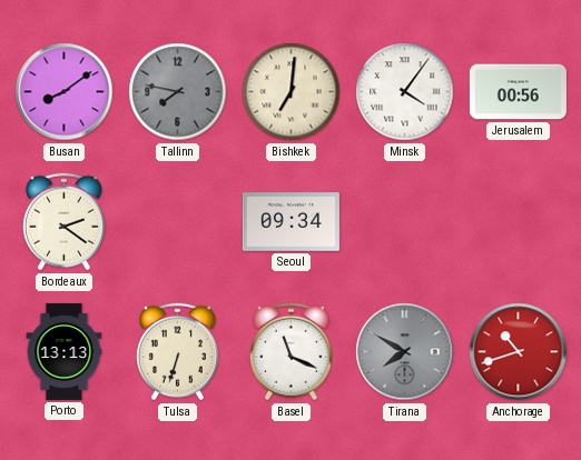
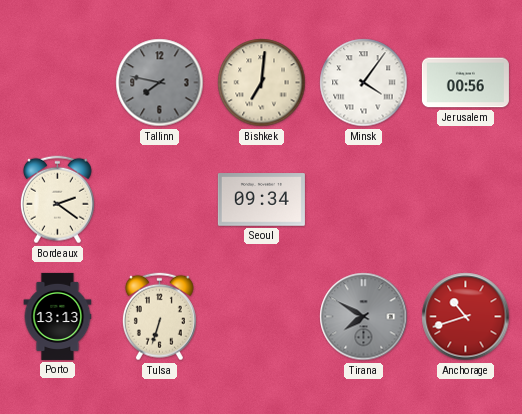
Busan: 8:09 -> none (65, 92)
Basel: 11:19 -> none (290, 352)
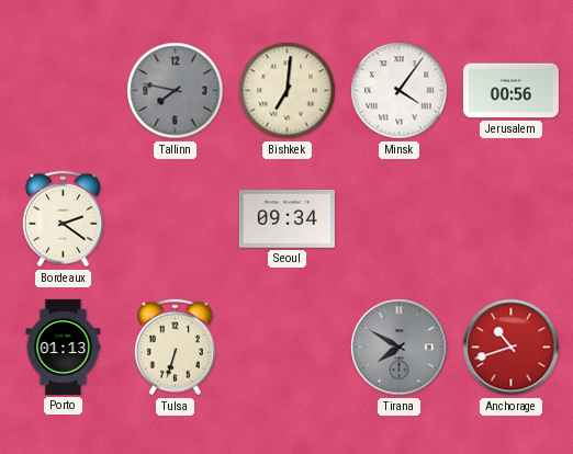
Porto: 13:13 -> 01:13 (64, 347)
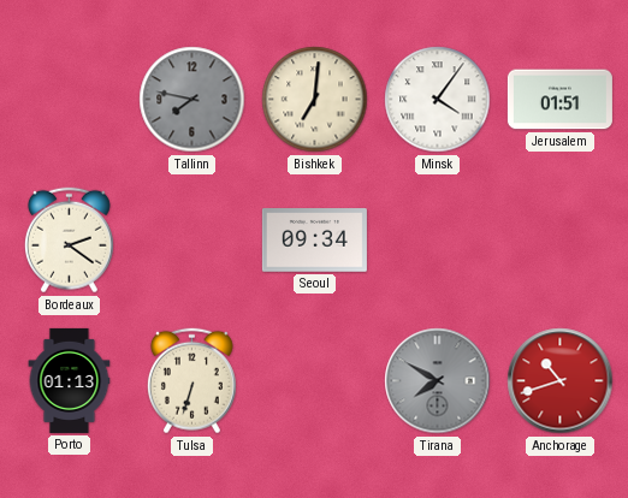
Jerusalem: 00:56 -> 01:51 (559, 100)
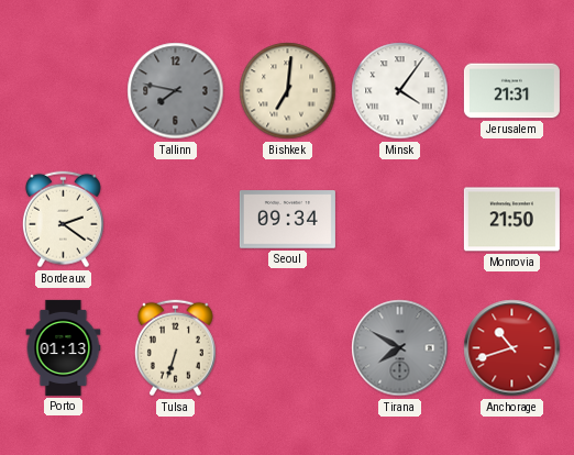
Jerusalem: 01:51 -> 21:31 (511, 91)
Monrovia: none -> 21:50 (511, 220)
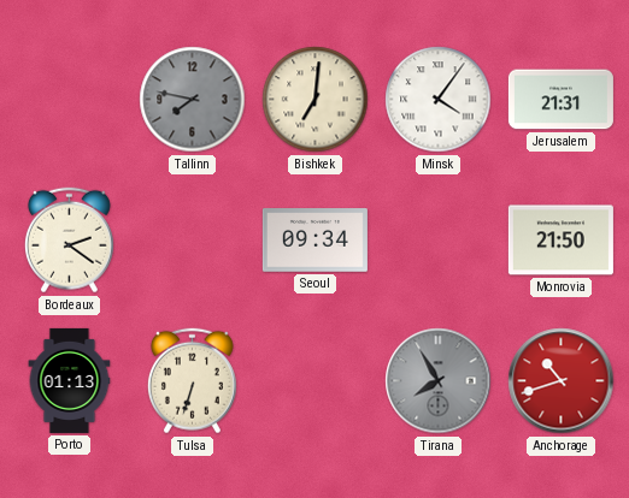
Tirana: 7:50 -> 7:55 (439, 381)
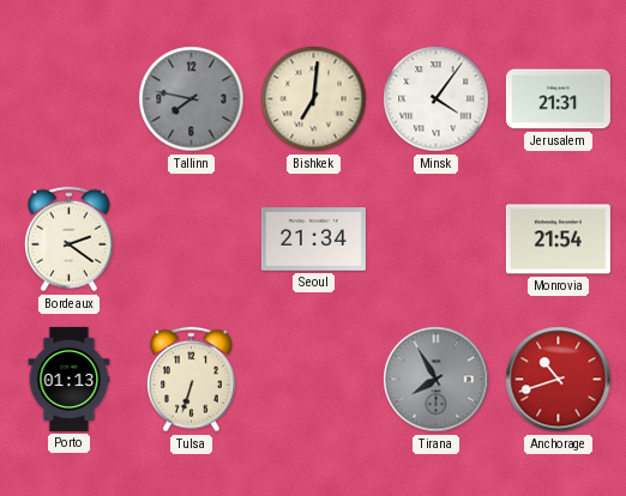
Seoul: 09:34 -> 21:34 (313, 240)
Monrovia: 21:50 -> 21:54 (558, 240)
